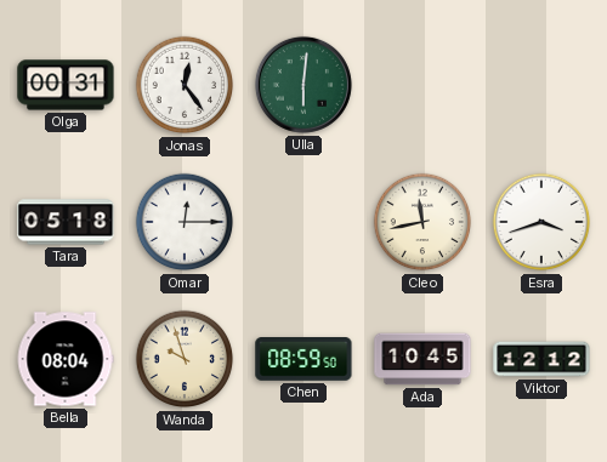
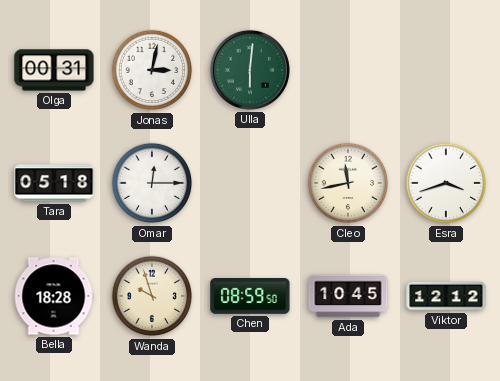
Jonas: 12:24 -> 3:02 (152, 70)
Bella: 08:04 -> 18:28 (54, 296)
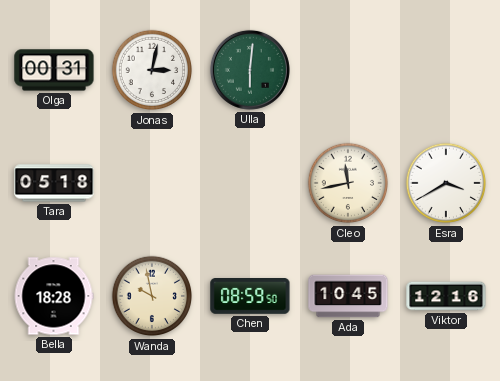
Omar: 12:15 -> none (152, 183)
Esra: 3:42 -> 3:40 (446, 183)
Wanda: 9:57 -> 9:58 (152, 296)
Viktor: 12:12 -> 12:16 (446, 296)
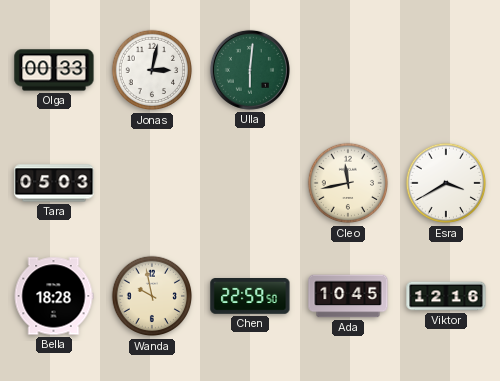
Olga: 00:31 -> 00:33 (54, 70)
Tara: 05:18 -> 05:03 (54, 183)
Chen: 08:59 -> 22:59 (250, 297)
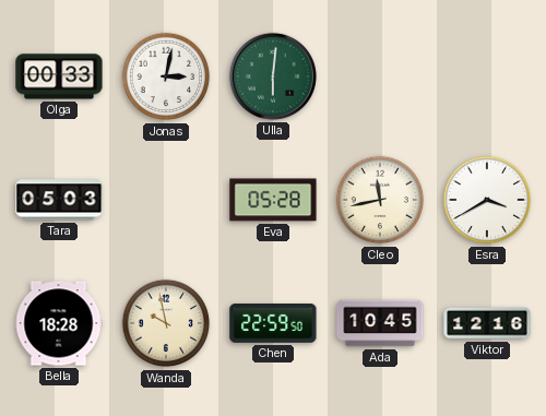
Eva: none -> 05:28 (273, 200)
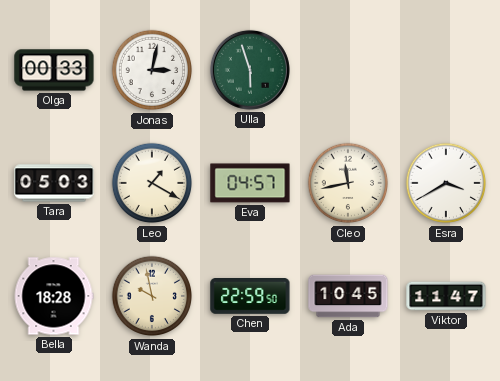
Ulla: 6:01 -> 5:57 (250, 70)
Leo: none -> 1:20 (152, 183)
Eva: 05:28 -> 04:57 (250, 183)
Viktor: 12:16 -> 11:47 (446, 296)
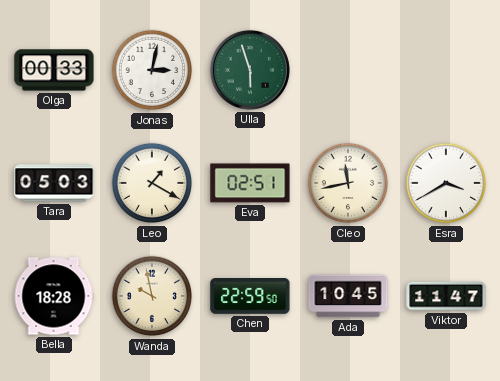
Eva: 04:57 -> 02:51 (250, 183)
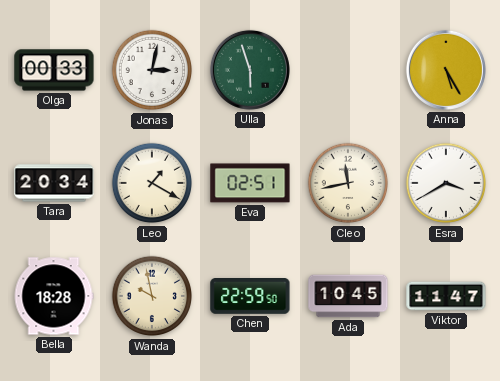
Anna: none -> 5:25 (446, 70)
Tara: 05:03 -> 20:34 (54, 183)
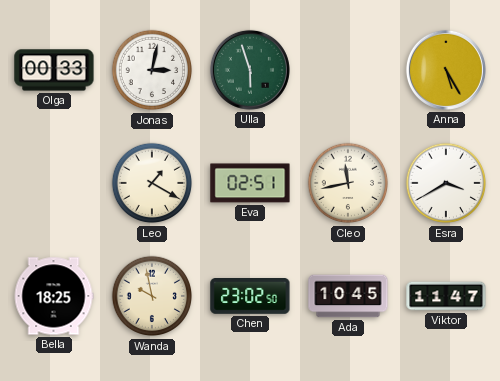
Tara: 20:34 -> none (54, 183)
Bella: 18:28 -> 18:25 (54, 296)
Chen: 22:59 -> 23:02 (250, 297)
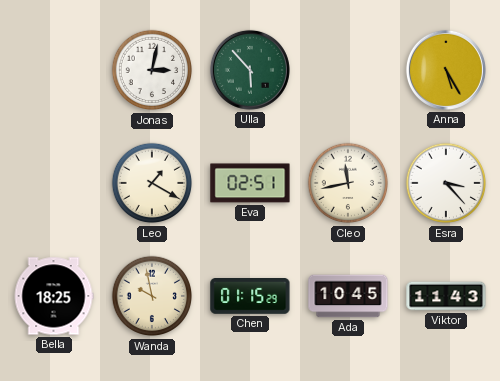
Olga: 00:33 -> none (54, 70)
Ulla: 5:57 -> 5:53 (250, 70)
Esra: 3:40 -> 3:23 (446, 183)
Chen: 23:02 -> 01:15 (250, 297)
Viktor: 11:47 -> 11:43 (446, 296)
